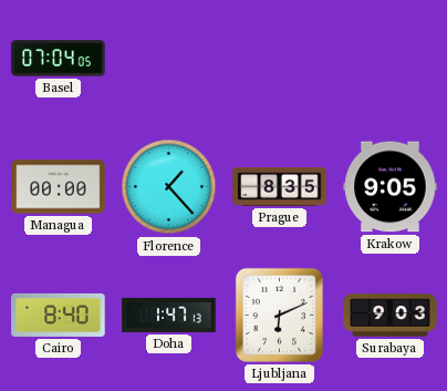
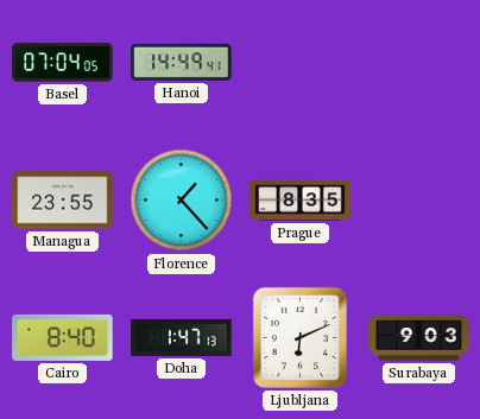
Hanoi: none -> 14:49 (182, 62)
Managua: 00:00 -> 23:55 (63, 201)
Krakow: 9:05 -> none (391, 187)
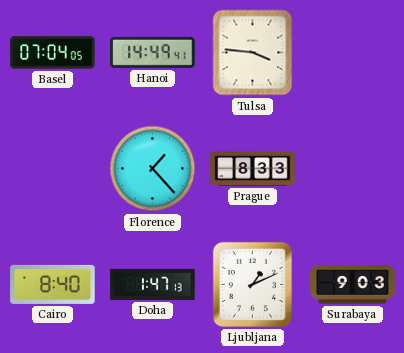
Tulsa: none -> 3:46 (253, 53)
Managua: 23:55 -> none (63, 201)
Prague: 8:35 -> 8:33 (253, 168)
Ljubljana: 6:11 -> 1:11 (252, 284)
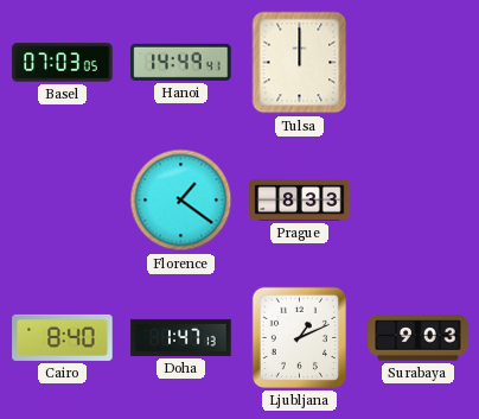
Basel: 07:04 -> 07:03 (63, 63)
Tulsa: 3:46 -> 12:00 (300, 63)
Florence: 1:23 -> 1:21 (181, 201)
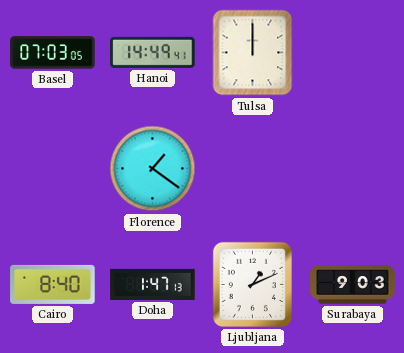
Prague: 8:33 -> none (300, 199)
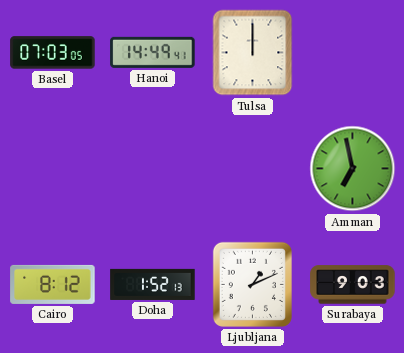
Florence: 1:21 -> none (153, 169)
Amman: none -> 6:58 (353, 169)
Cairo: 8:40 -> 8:12 (53, 284)
Doha: 1:47 -> 1:52 (153, 284)
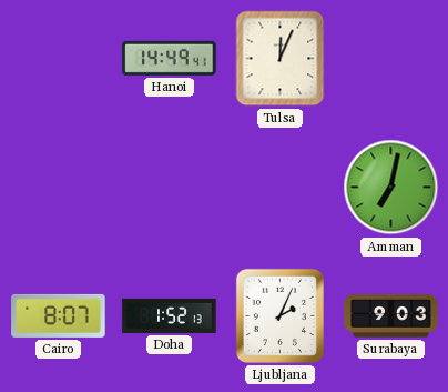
Basel: 07:03 -> none (53, 53)
Tulsa: 12:00 -> 12:04 (281, 59)
Amman: 6:58 -> 7:02 (391, 188)
Cairo: 8:12 -> 8:07 (59, 315)
Ljubljana: 1:11 -> 2:04 (279, 315)
